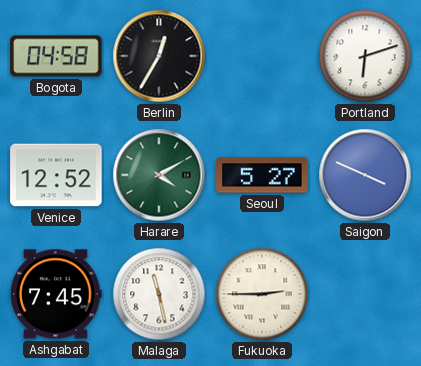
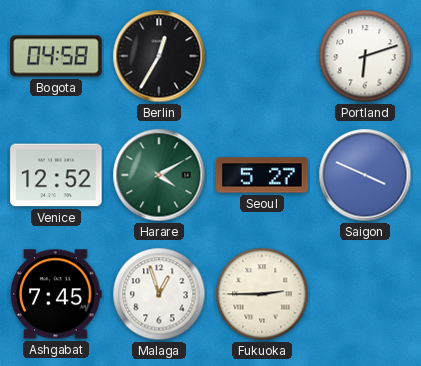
Malaga: 11:28 -> 12:57 (159, 294)
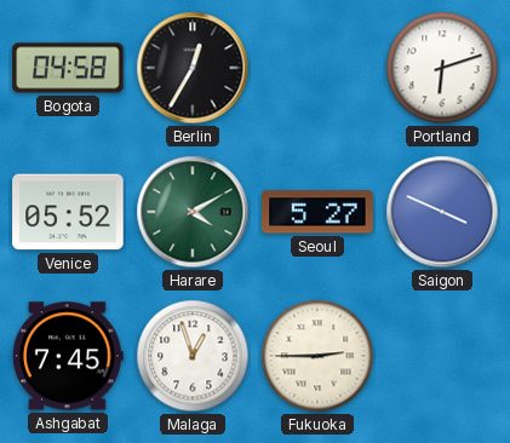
Venice: 12:52 -> 05:52 (68, 212)
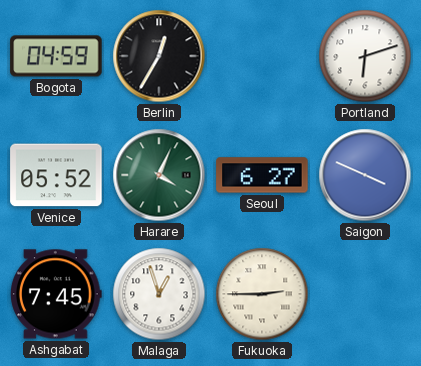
Bogota: 04:58 -> 04:59 (56, 56)
Harare: 4:10 -> 4:04 (159, 175)
Seoul: 5:27 -> 6:27 (262, 175)
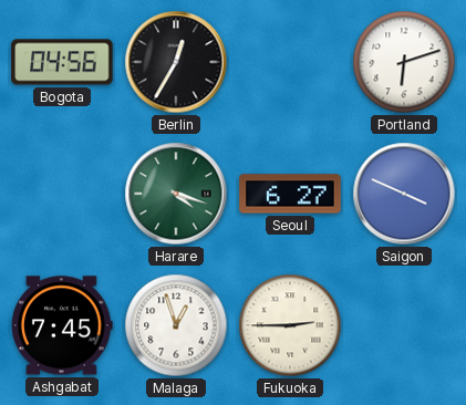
Bogota: 04:59 -> 04:56 (62, 62)
Venice: 05:52 -> none (56, 175)
Harare: 4:04 -> 4:18 (176, 194)
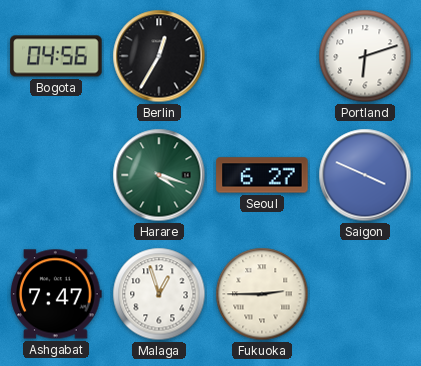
Ashgabat: 7:45 -> 7:47 (56, 294)
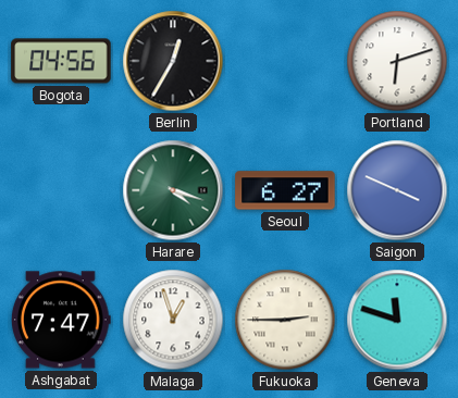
Geneva: none -> 11:48 (397, 320)
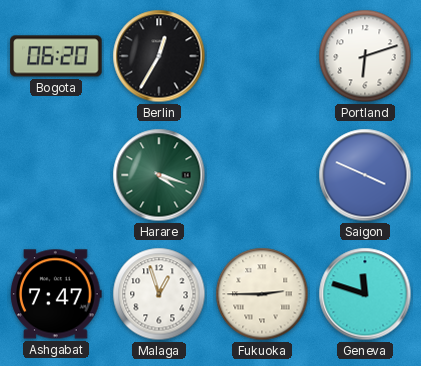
Bogota: 04:56 -> 06:20 (56, 56)
Seoul: 6:27 -> none (285, 190)
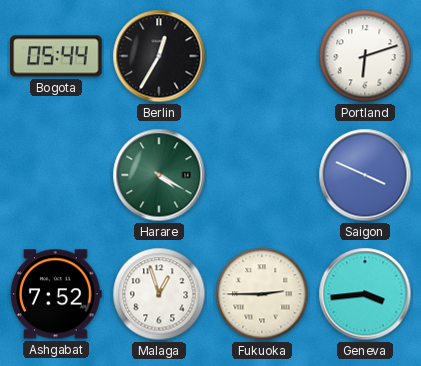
Bogota: 06:20 -> 05:44 (56, 56)
Harare: 4:18 -> 4:20 (159, 175)
Ashgabat: 7:47 -> 7:52 (56, 294)
Geneva: 11:48 -> 3:44 (365, 294)
